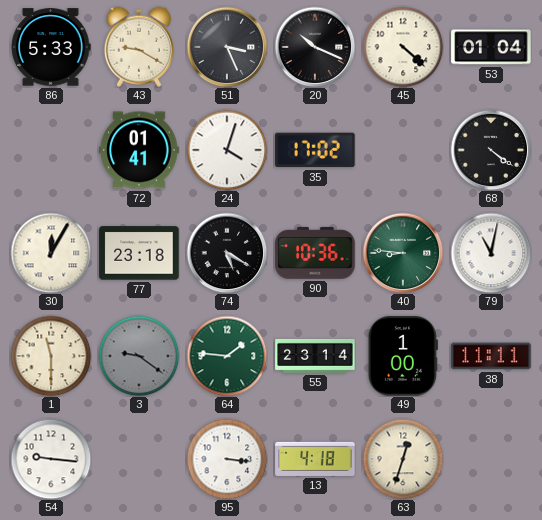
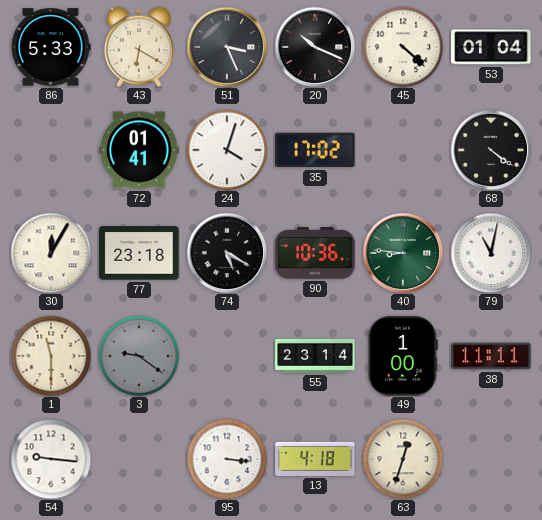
43: 9:20 -> 6:20 (138, 47)
64: 1:46 -> none (227, 356)
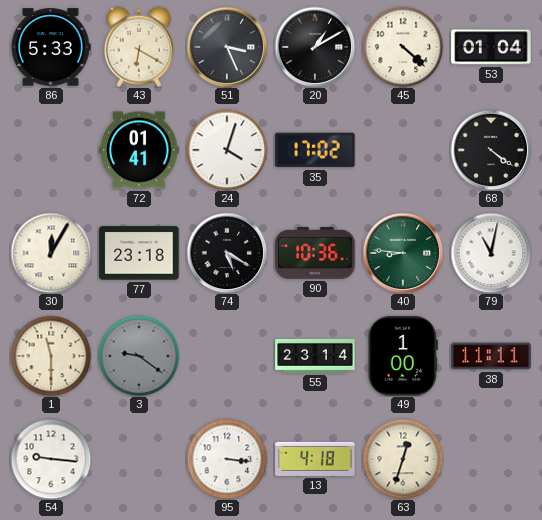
20: 10:19 -> 1:10 (315, 47)
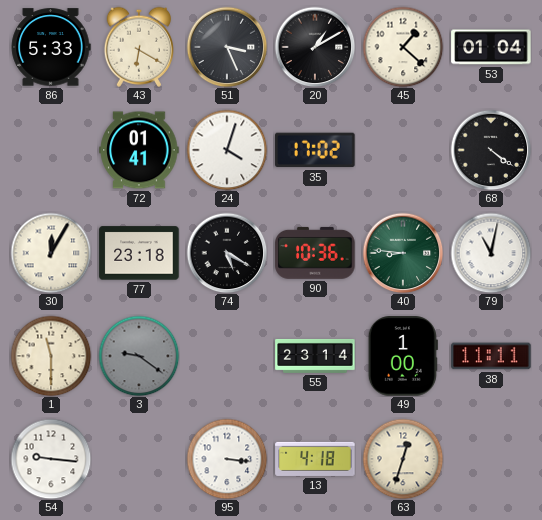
45: 4:22 -> 1:22 (403, 47)
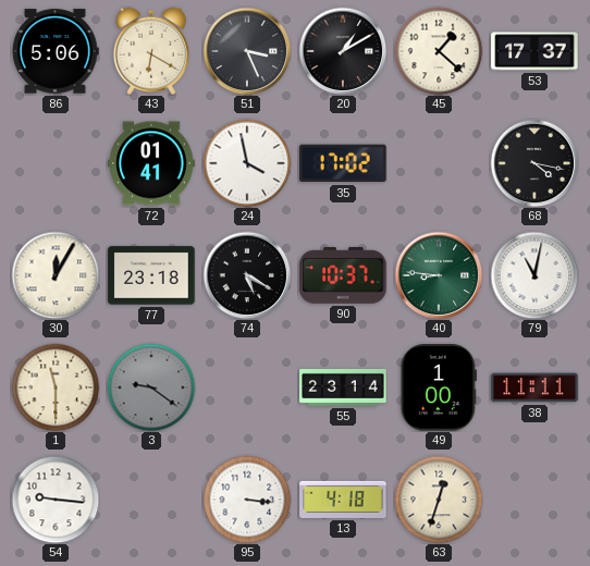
86: 5:33 -> 5:06 (56, 51)
53: 01:04 -> 17:37 (534, 51)
24: 4:03 -> 3:58 (247, 163)
68: 4:21 -> 4:17 (534, 163)
90: 10:36 -> 10:37 (343, 275)
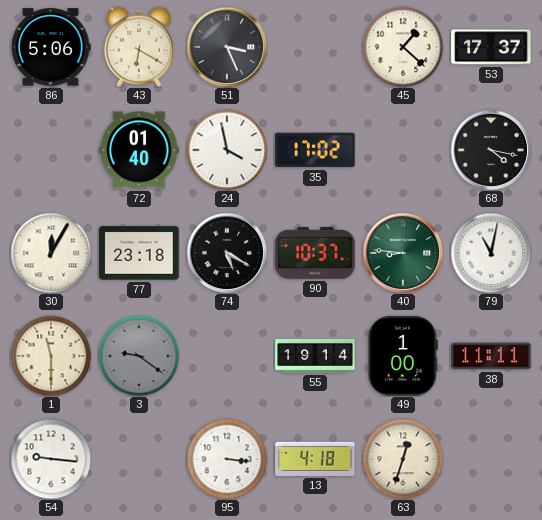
20: 1:10 -> none (343, 51)
72: 01:41 -> 01:40 (139, 150)
55: 23:14 -> 19:14 (315, 356)
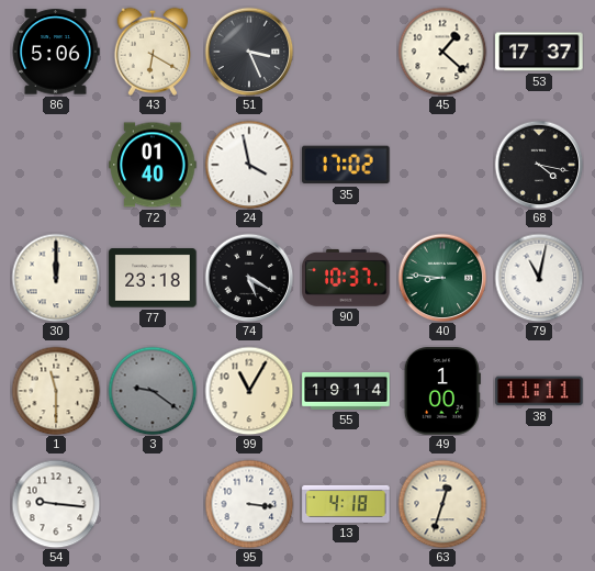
30: 12:05 -> 12:00 (56, 278)
99: none -> 11:05 (249, 391)
